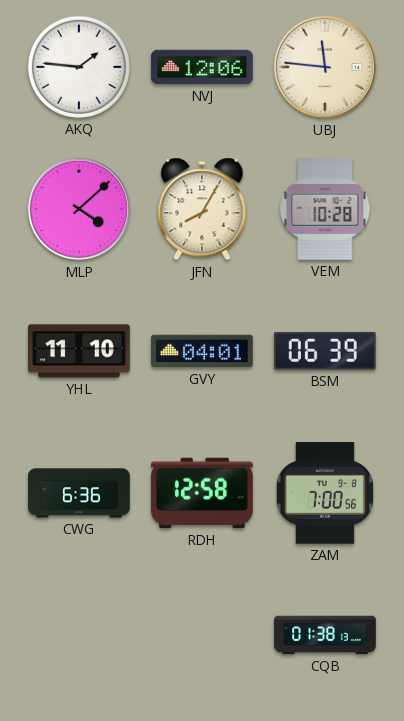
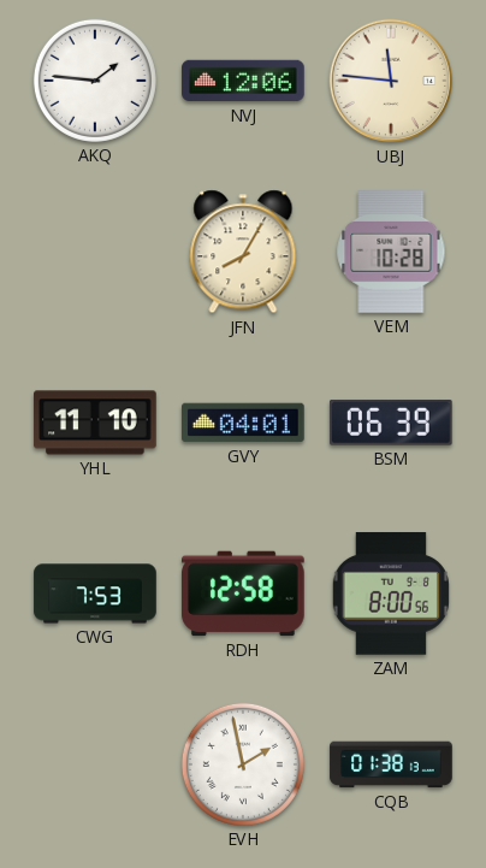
MLP: 4:08 -> none (79, 209)
CWG: 6:36 -> 7:53 (95, 594)
ZAM: 7:00 -> 8:00 (391, 594)
EVH: none -> 1:58 (243, 764)
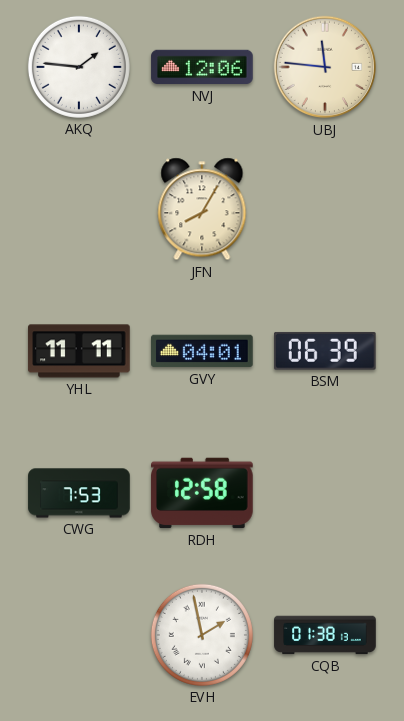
VEM: 10:28 -> none (391, 252)
YHL: 11:10 -> 11:11 (79, 351)
ZAM: 8:00 -> none (391, 594)
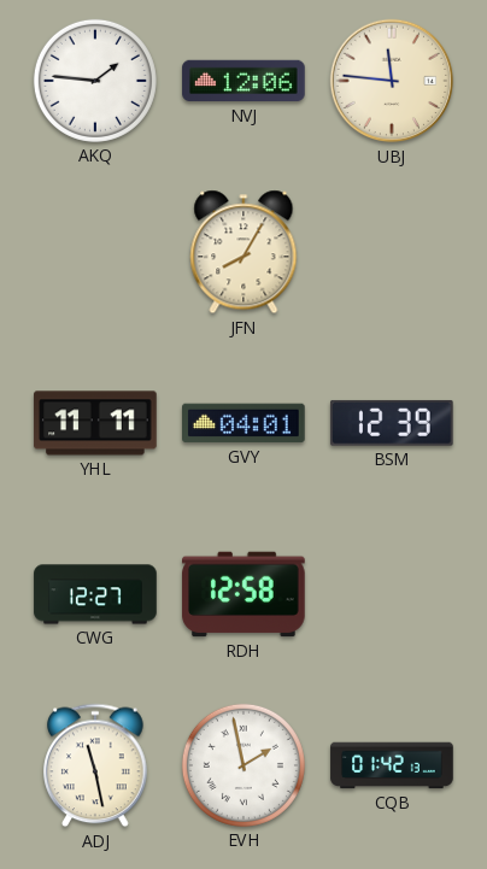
BSM: 06:39 -> 12:39 (392, 423)
CWG: 7:53 -> 12:27 (95, 594)
ADJ: none -> 11:28 (95, 765)
CQB: 01:38 -> 01:42 (392, 765)
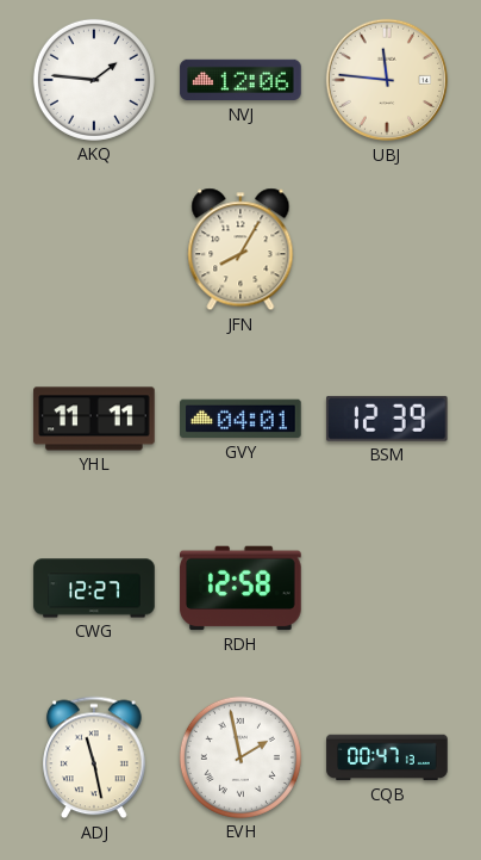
CQB: 01:42 -> 00:47 (387, 757)
